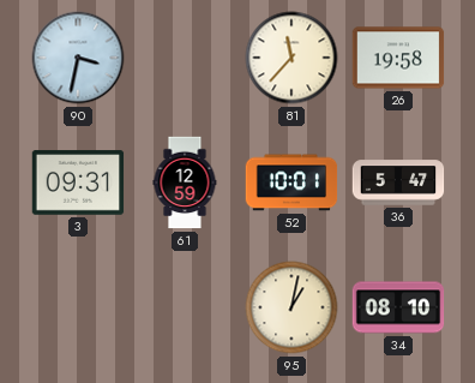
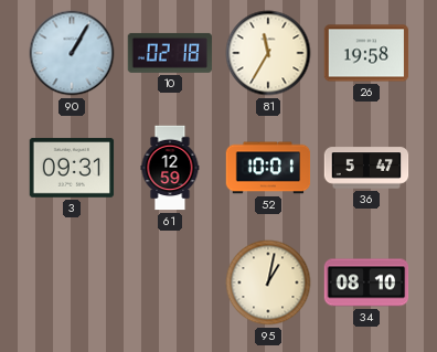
90: 3:32 -> 1:05 (72, 53)
10: none -> 02:18 (170, 53)
81: 11:37 -> 11:35 (268, 53)
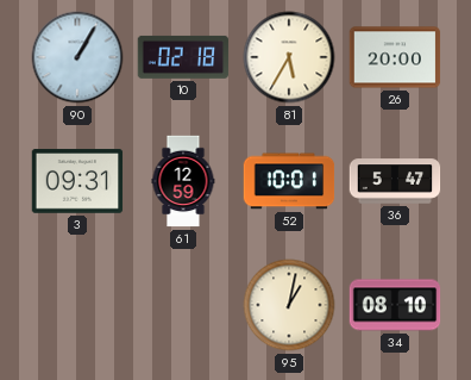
81: 11:35 -> 5:35 (289, 57)
26: 19:58 -> 20:00 (395, 57)
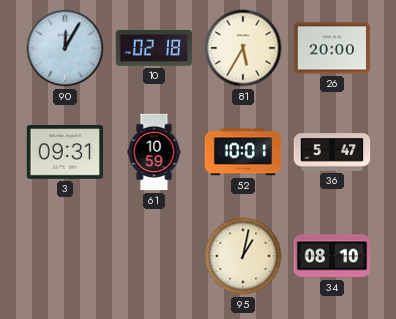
90: 1:05 -> 12:05 (65, 48)
61: 12:59 -> 10:59 (154, 152)
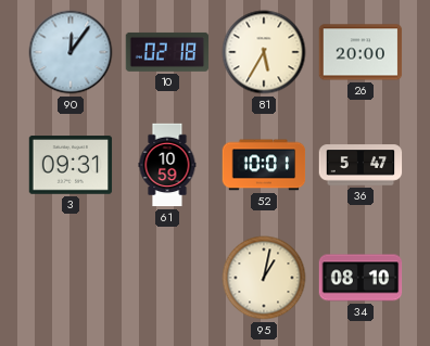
90: 12:05 -> 12:06 (71, 52)
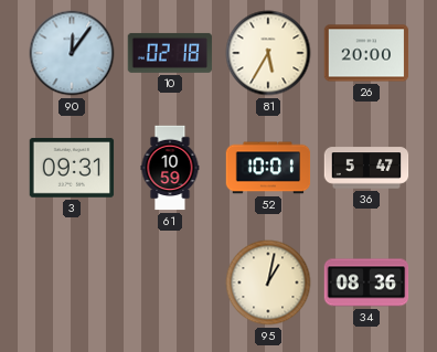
34: 08:10 -> 08:36 (366, 282)
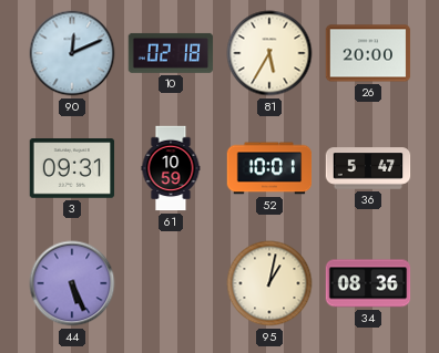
90: 12:06 -> 12:11 (72, 53)
44: none -> 5:26 (72, 283)
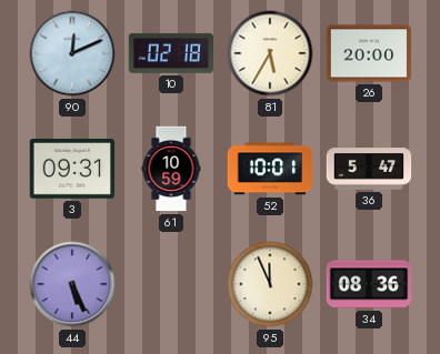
95: 1:02 -> 11:56 (270, 284)
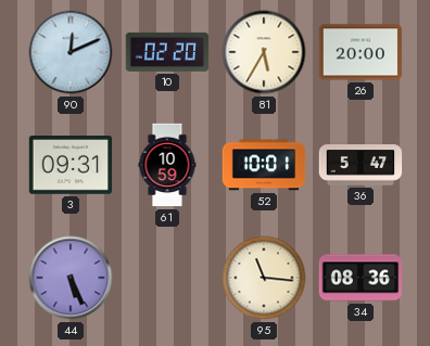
10: 02:18 -> 02:20 (167, 52)
95: 11:56 -> 11:16 (264, 278)
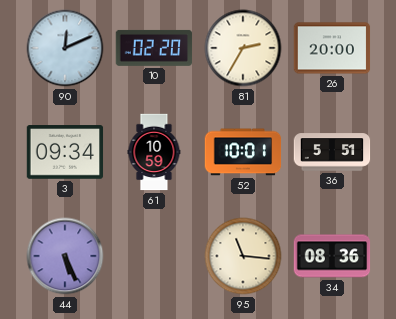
81: 5:35 -> 2:35 (243, 48)
3: 09:31 -> 09:34 (65, 152)
36: 5:47 -> 5:51 (332, 152)
